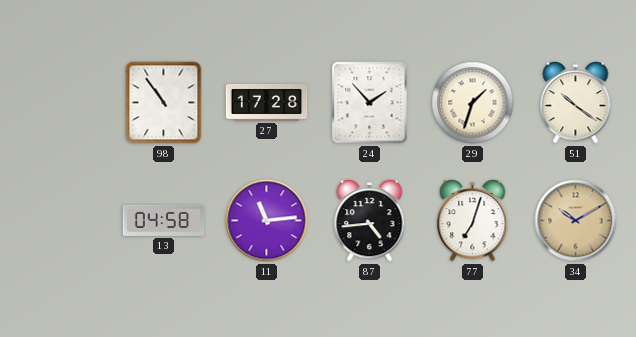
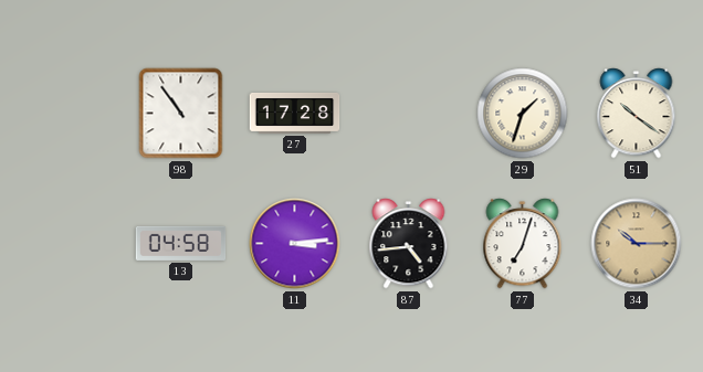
24: 1:53 -> none (370, 103)
11: 11:14 -> 3:14 (295, 244)
34: 10:10 -> 10:15 (637, 244)
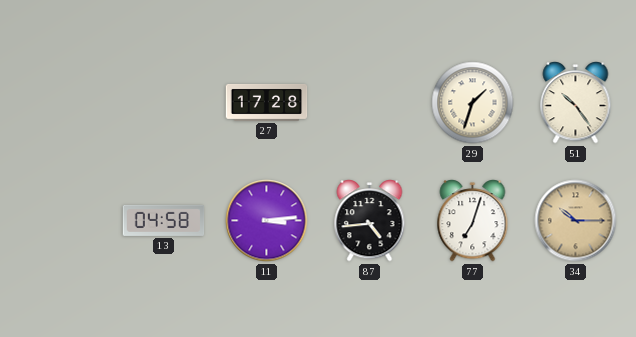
98: 10:54 -> none (181, 114)
51: 10:21 -> 10:24 (576, 103)
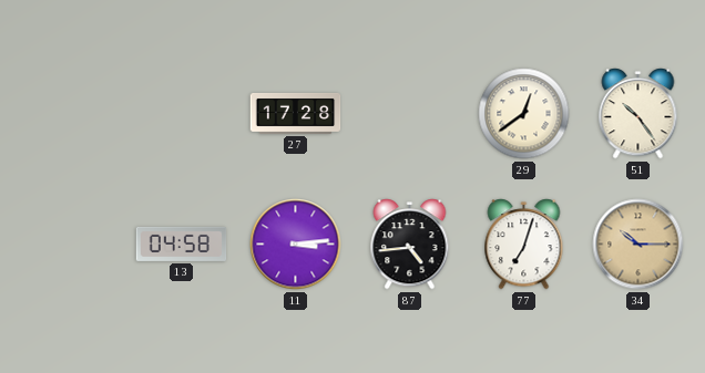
29: 1:33 -> 12:39 (524, 114)
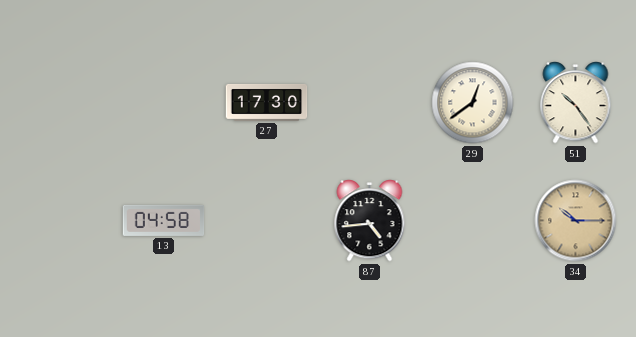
27: 17:28 -> 17:30 (267, 102)
11: 3:14 -> none (296, 245)
77: 7:03 -> none (524, 245)
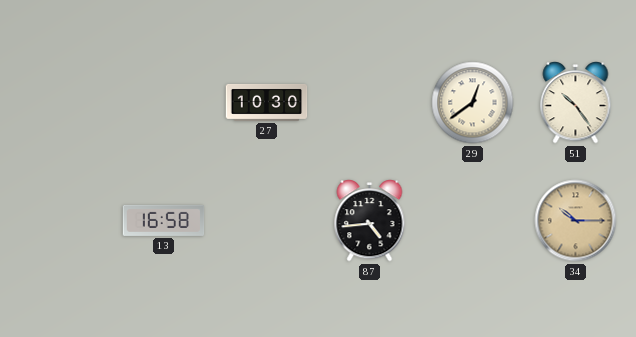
27: 17:30 -> 10:30 (267, 102)
13: 04:58 -> 16:58 (164, 220)
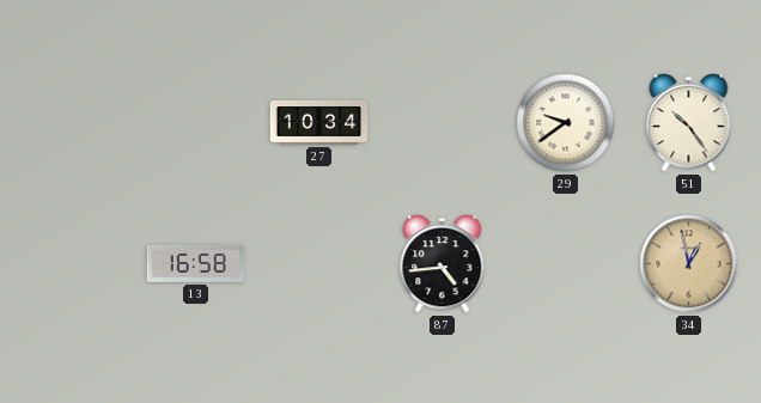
27: 10:30 -> 10:34 (319, 122)
29: 12:39 -> 9:39 (566, 123)
34: 10:15 -> 12:58 (689, 264)
